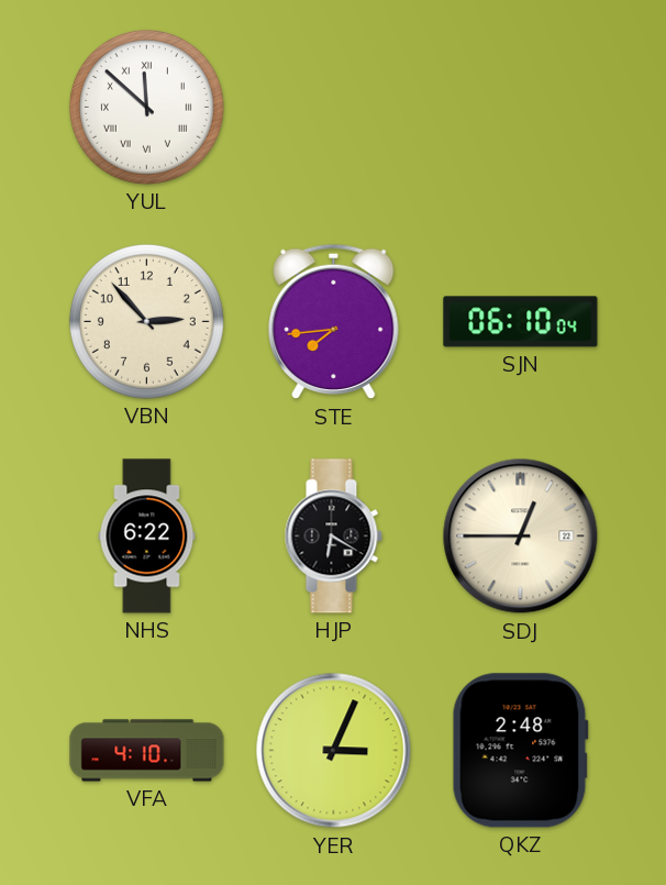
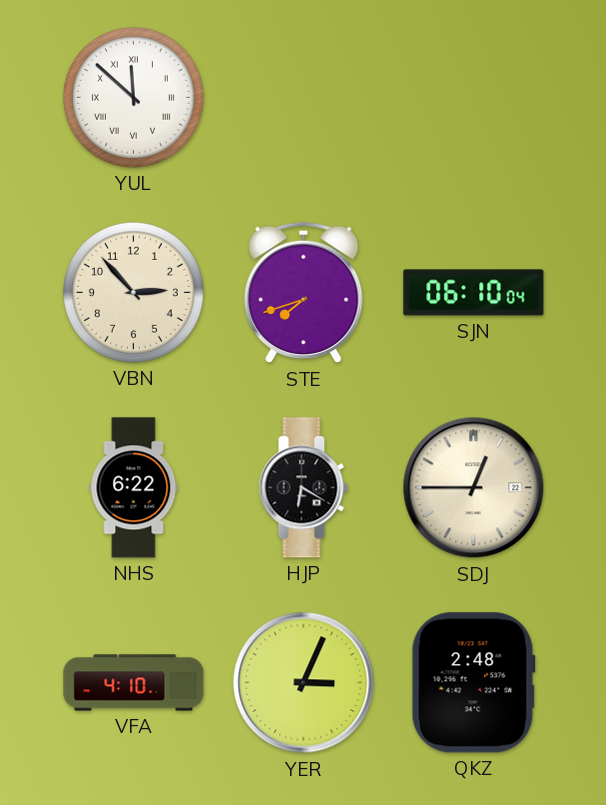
STE: 7:44 -> 7:42 (304, 293)
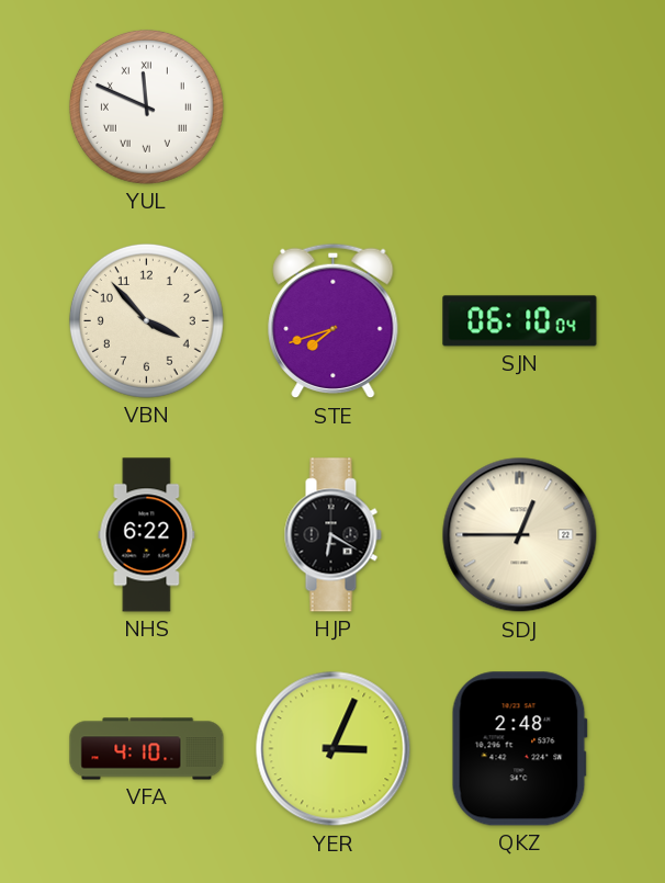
YUL: 11:52 -> 11:49 (146, 106)
VBN: 2:53 -> 3:53 (146, 320)
